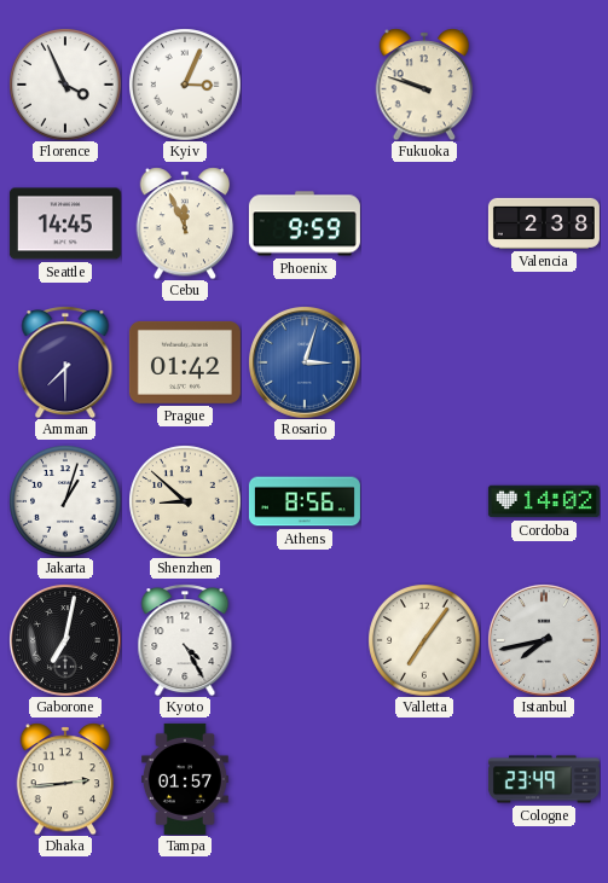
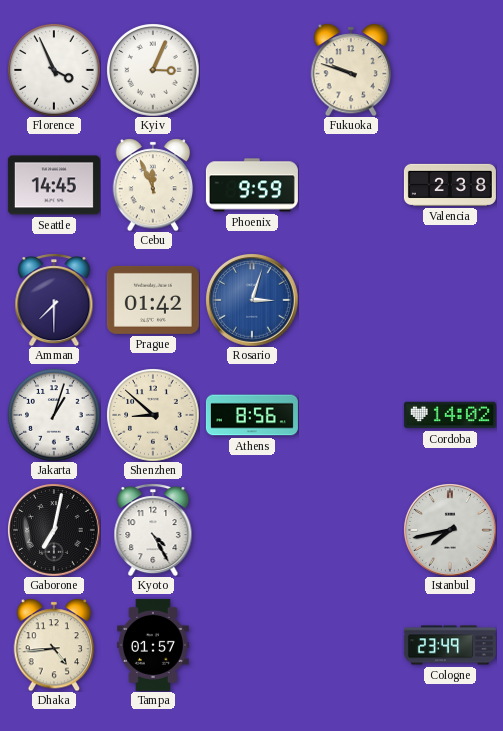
Valletta: 7:06 -> none (424, 640)
Dhaka: 2:44 -> 4:44 (54, 645)
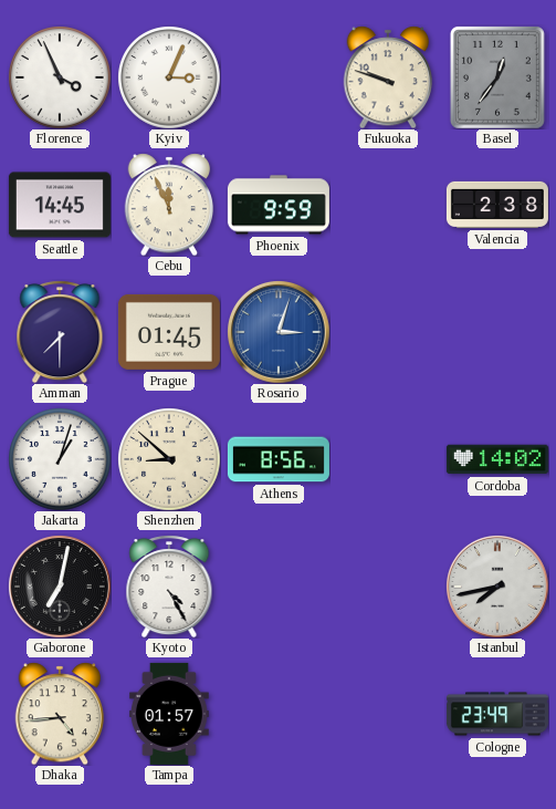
Basel: none -> 12:36 (497, 77)
Prague: 01:42 -> 01:45 (169, 332)
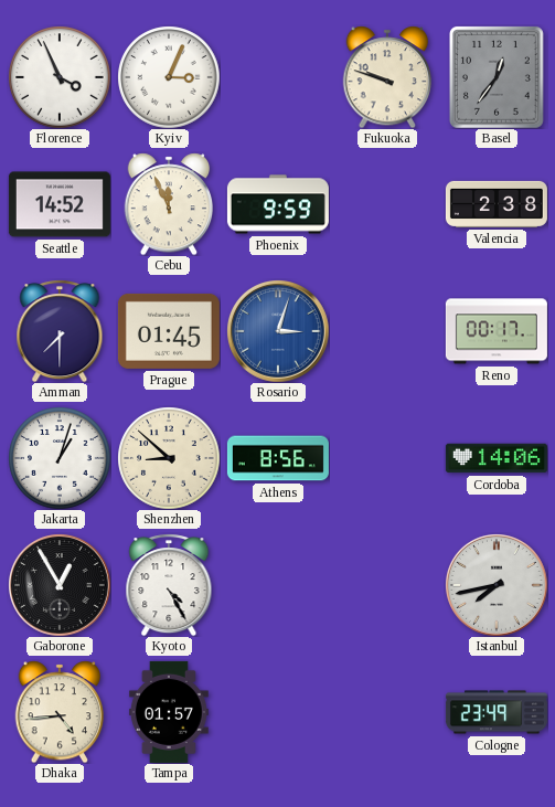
Seattle: 14:45 -> 14:52 (60, 204)
Reno: none -> 00:17 (497, 331)
Cordoba: 14:02 -> 14:06 (497, 458)
Gaborone: 7:02 -> 12:55 (60, 585)
